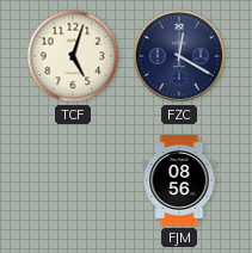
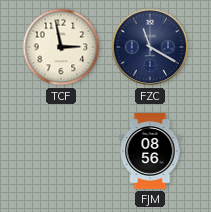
TCF: 5:03 -> 2:58 (61, 47)
FZC: 12:20 -> 11:20 (150, 47)
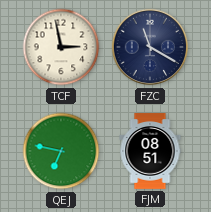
QEJ: none -> 6:47 (61, 151)
FJM: 08:56 -> 08:51 (150, 151)
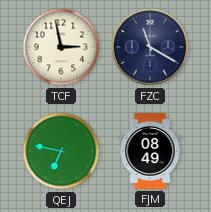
FJM: 08:51 -> 08:49 (150, 151)
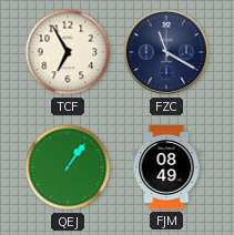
TCF: 2:58 -> 6:55 (68, 52)
QEJ: 6:47 -> 1:06 (68, 167)
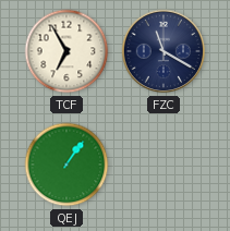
FJM: 08:49 -> none (166, 167)
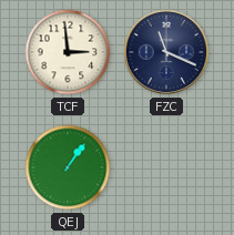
TCF: 6:55 -> 2:59 (68, 52)
FZC: 11:20 -> 11:19 (166, 52)
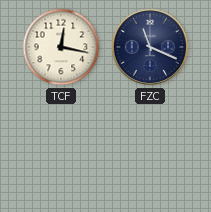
TCF: 2:59 -> 12:17 (61, 47)
QEJ: 1:06 -> none (68, 167)
